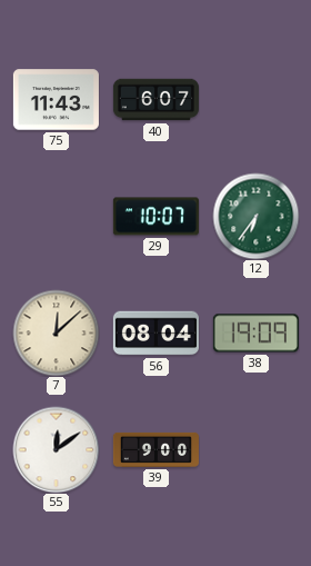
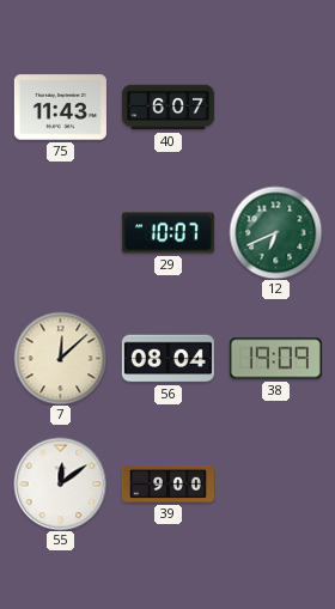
12: 6:36 -> 6:41 (275, 232)
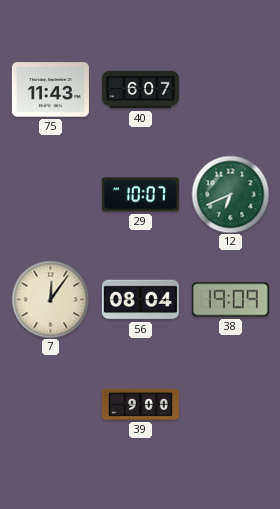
7: 12:08 -> 12:06 (50, 299)
55: 12:09 -> none (60, 483)
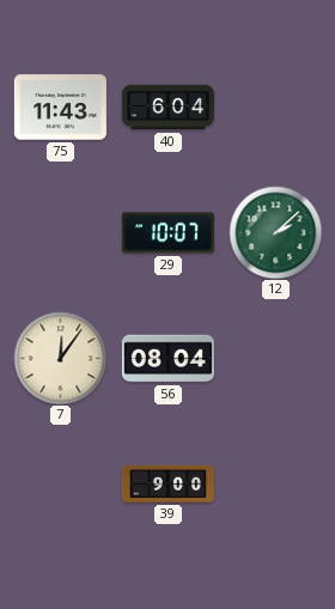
40: 6:07 -> 6:04 (167, 108)
12: 6:41 -> 2:08 (275, 232)
38: 19:09 -> none (230, 300)
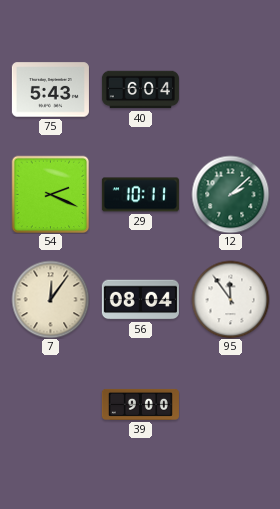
75: 11:43 -> 5:43 (50, 90)
54: none -> 2:19 (50, 194)
29: 10:07 -> 10:11 (140, 195)
95: none -> 11:54 (230, 299)
